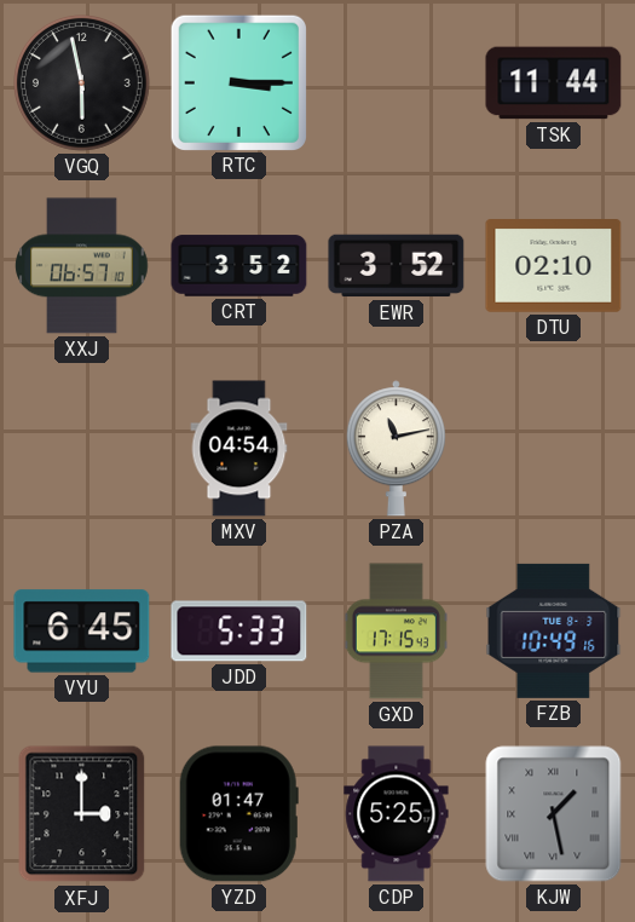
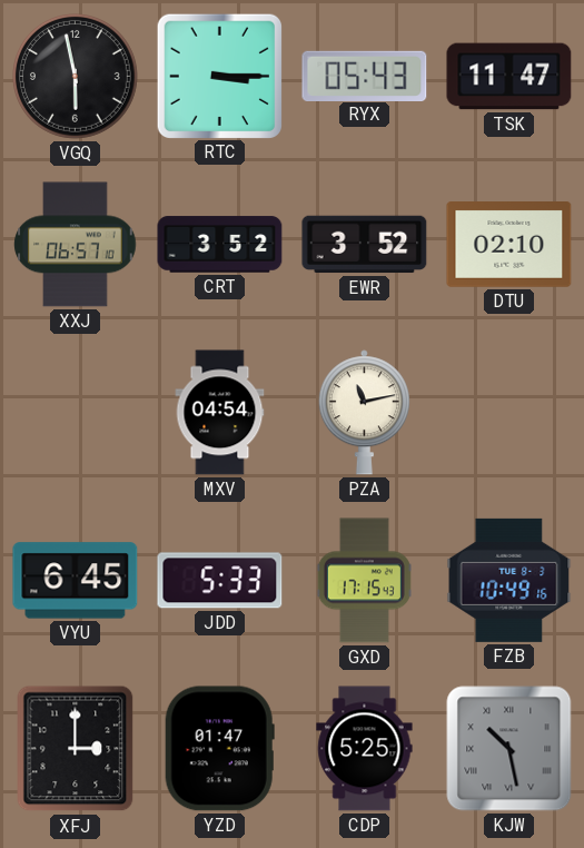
RYX: none -> 05:43 (365, 76)
TSK: 11:44 -> 11:47 (509, 77)
KJW: 1:28 -> 10:28 (509, 749)
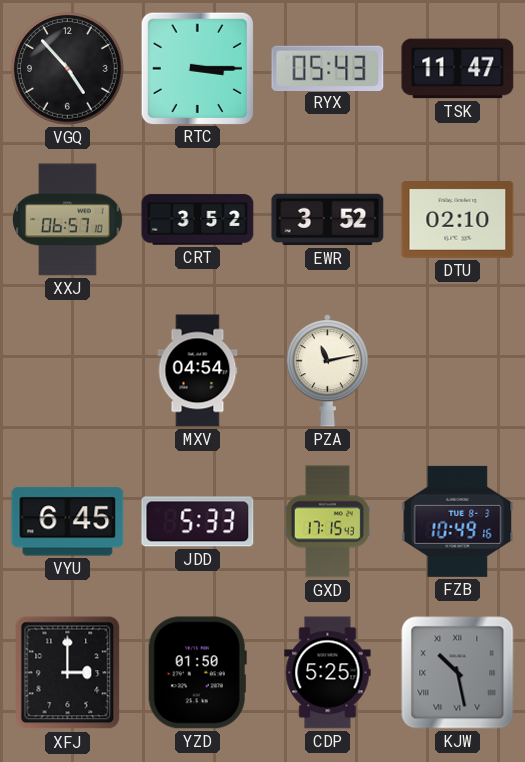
VGQ: 5:58 -> 4:53 (68, 69)
YZD: 01:47 -> 01:50 (197, 673)
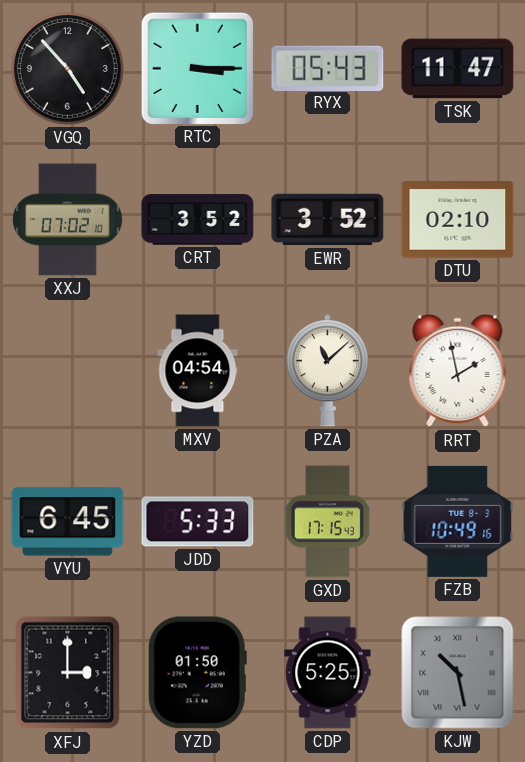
XXJ: 06:57 -> 07:02 (68, 220)
PZA: 11:13 -> 11:08 (327, 371)
RRT: none -> 1:58 (458, 371)
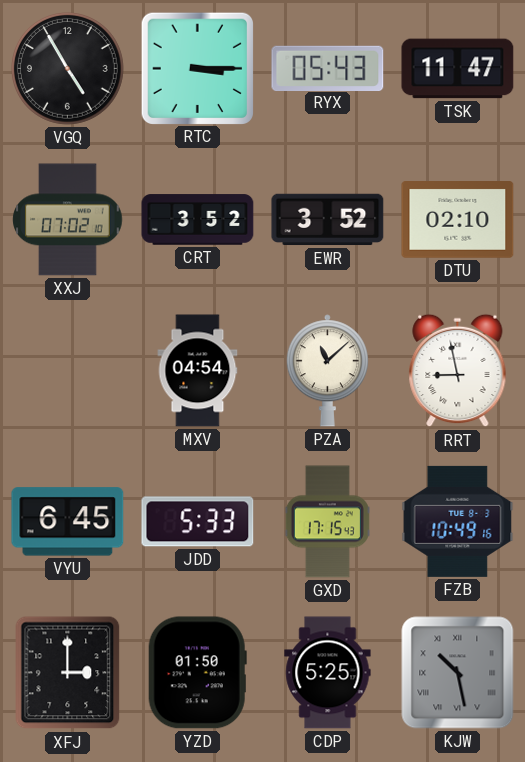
VGQ: 4:53 -> 4:55 (68, 69)
RRT: 1:58 -> 8:58 (458, 371)
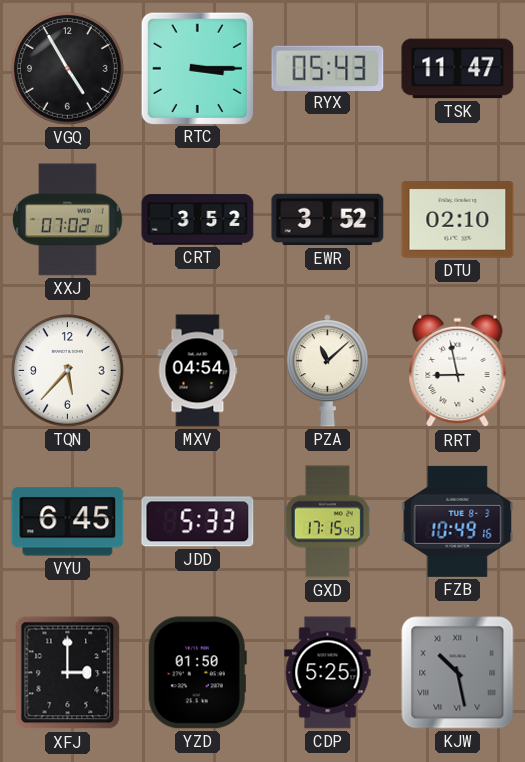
TQN: none -> 5:37 (68, 371)
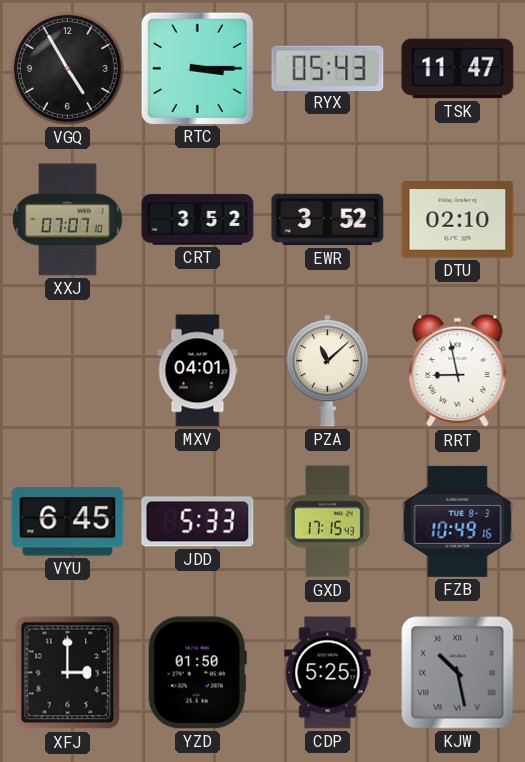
XXJ: 07:02 -> 07:07 (68, 220)
TQN: 5:37 -> none (68, 371)
MXV: 04:54 -> 04:01 (198, 371)
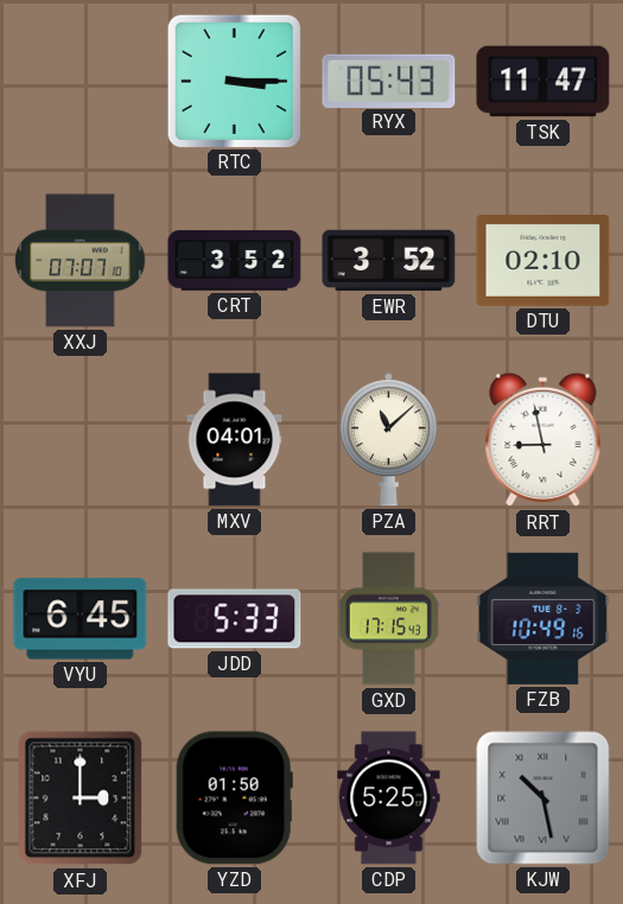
VGQ: 4:55 -> none (68, 69)
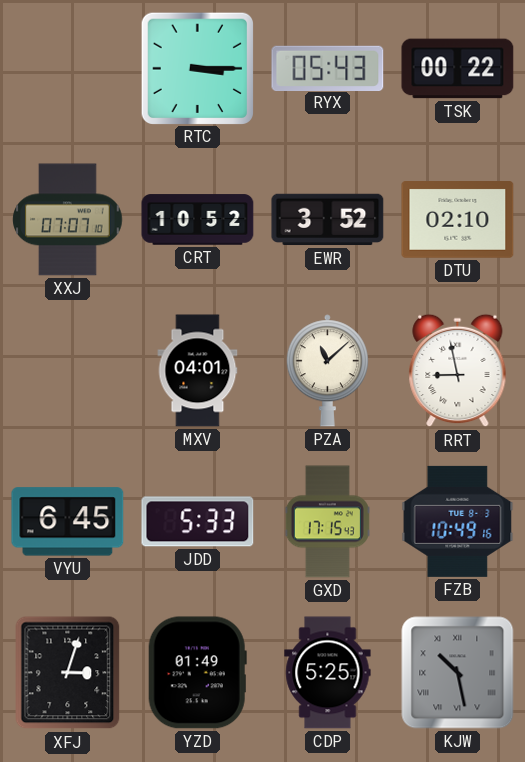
TSK: 11:47 -> 00:22 (458, 69)
CRT: 3:52 -> 10:52 (198, 220)
XFJ: 3:00 -> 3:03 (68, 673)
YZD: 01:50 -> 01:49 (197, 673)
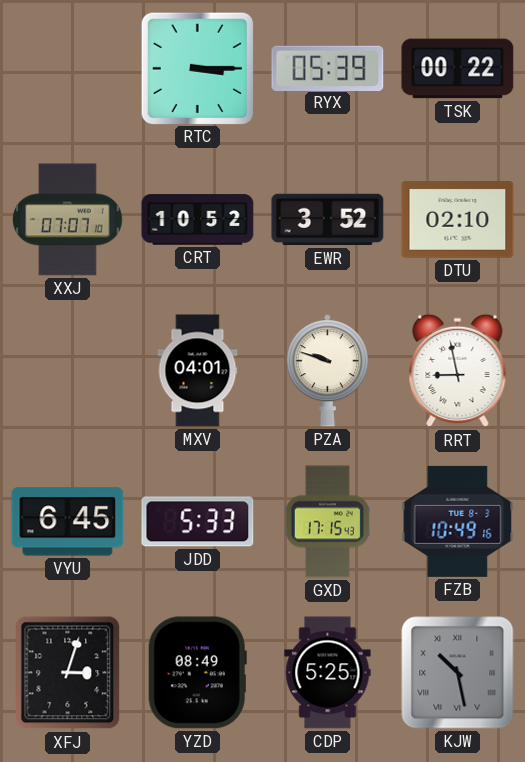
RYX: 05:43 -> 05:39 (328, 68)
PZA: 11:08 -> 9:48 (327, 371)
YZD: 01:49 -> 08:49 (197, 673)
